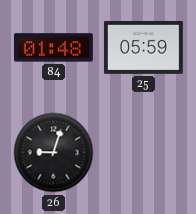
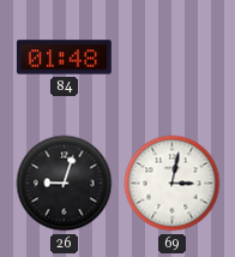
25: 05:59 -> none (143, 47)
69: none -> 3:02 (173, 184)
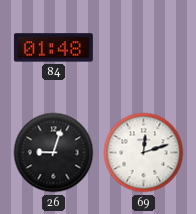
69: 3:02 -> 12:12 (144, 153)
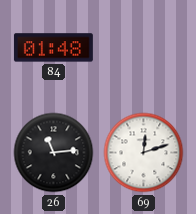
26: 9:03 -> 11:14 (54, 153)
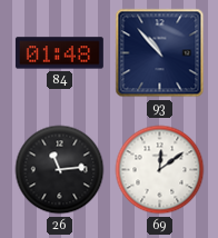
93: none -> 10:53 (160, 53)
69: 12:12 -> 12:09 (160, 170)
